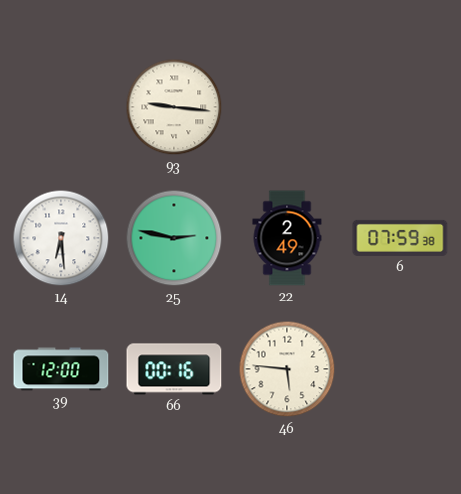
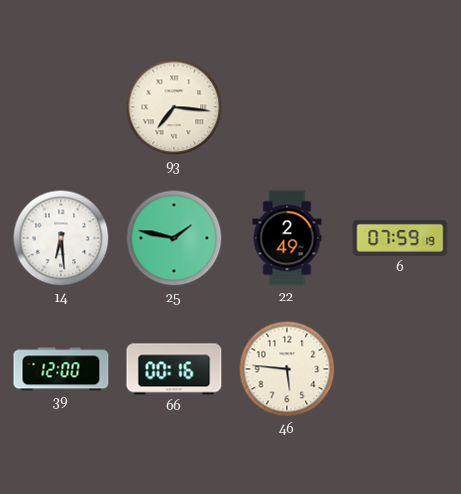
93: 9:16 -> 7:16 (174, 107)
25: 2:47 -> 1:47 (174, 238)
6: 07:59:38 -> 07:59:19 (400, 238)
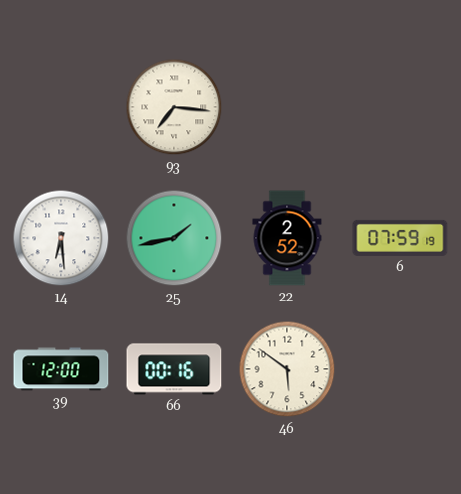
25: 1:47 -> 1:43 (174, 238)
22: 2:49 -> 2:52 (287, 238)
46: 5:46 -> 5:51 (287, 369)
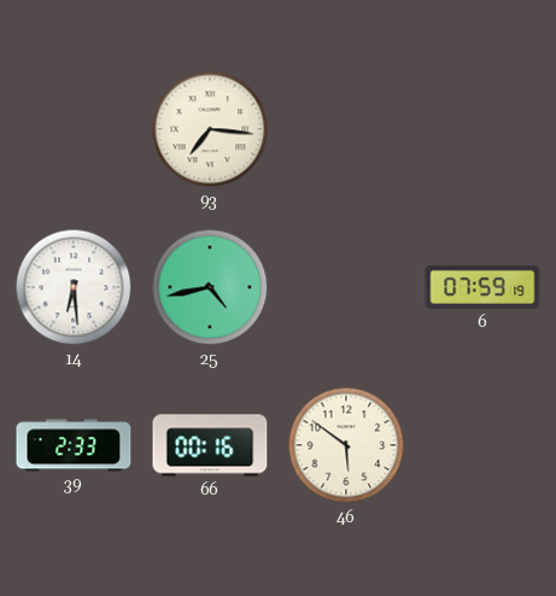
25: 1:43 -> 4:43 (210, 287)
22: 2:52 -> none (287, 238)
39: 12:00 -> 2:33 (74, 445)
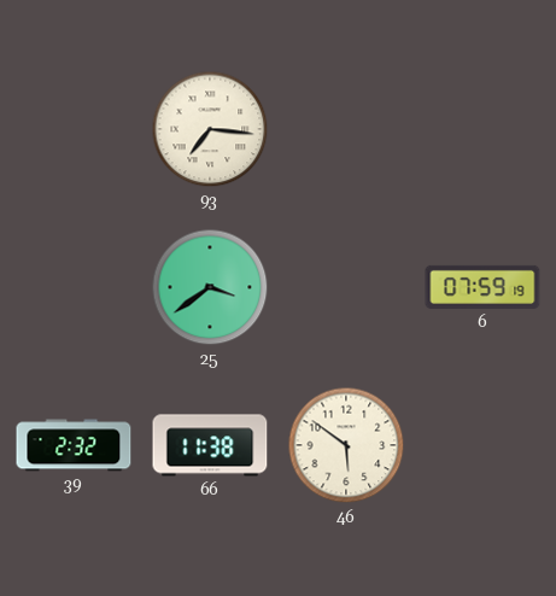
14: 6:29 -> none (74, 287)
25: 4:43 -> 3:39 (210, 287)
39: 2:33 -> 2:32 (74, 445)
66: 00:16 -> 11:38 (210, 445)
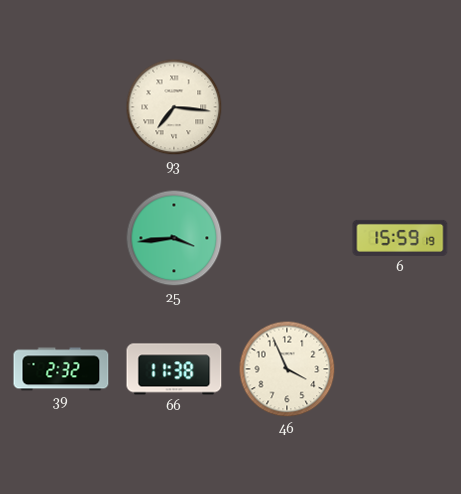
25: 3:39 -> 3:44 (174, 238)
6: 07:59 -> 15:59 (400, 238)
46: 5:51 -> 3:56 (287, 369)
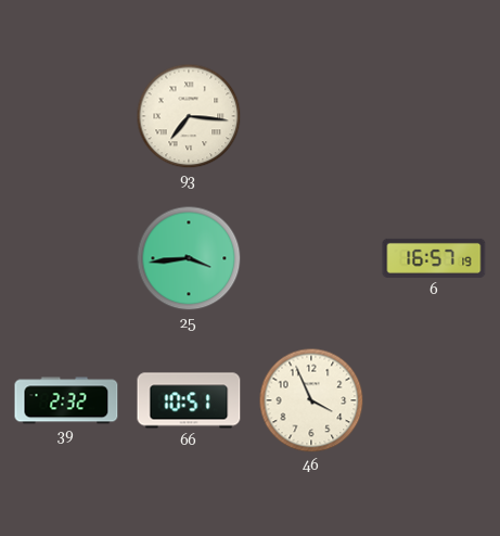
6: 15:59 -> 16:57 (434, 258)
66: 11:38 -> 10:51 (189, 400)
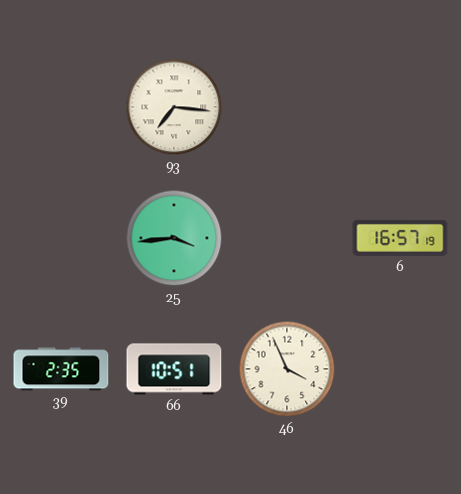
39: 2:32 -> 2:35 (61, 369)
